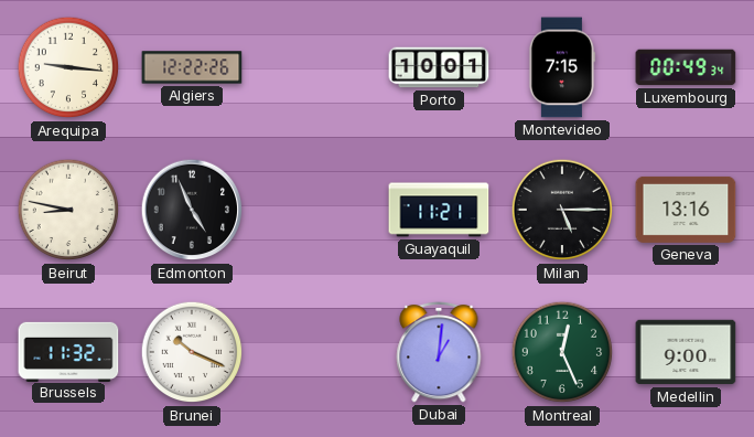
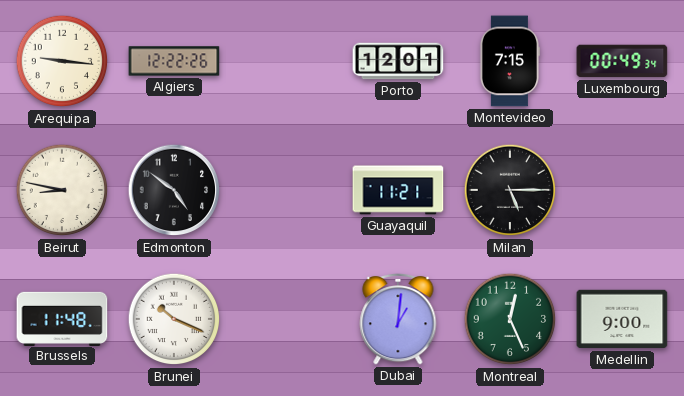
Porto: 10:01 -> 12:01 (398, 61)
Edmonton: 4:56 -> 4:51 (174, 190)
Geneva: 13:16 -> none (686, 210)
Brussels: 11:32 -> 11:48 (62, 318)
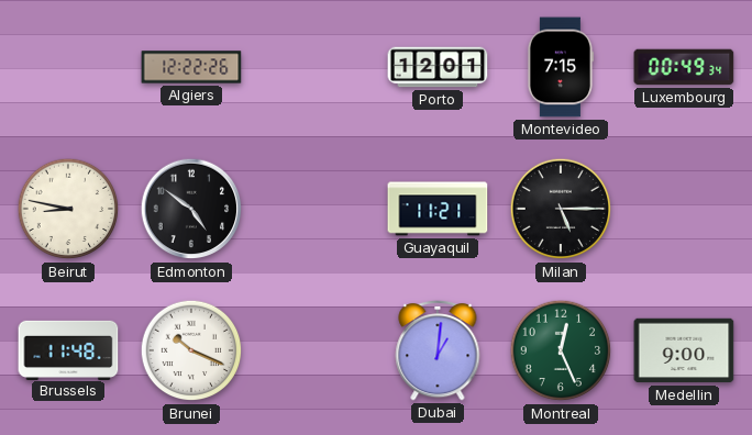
Arequipa: 9:16 -> none (62, 61)
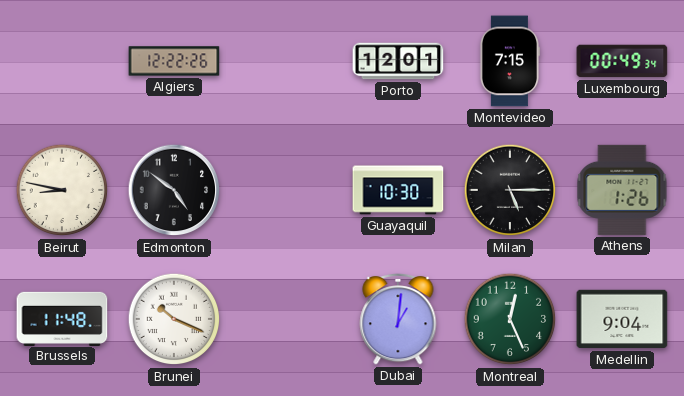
Guayaquil: 11:21 -> 10:30 (398, 190)
Athens: none -> 1:26 (622, 190)
Medellin: 9:00 -> 9:04 (622, 319)
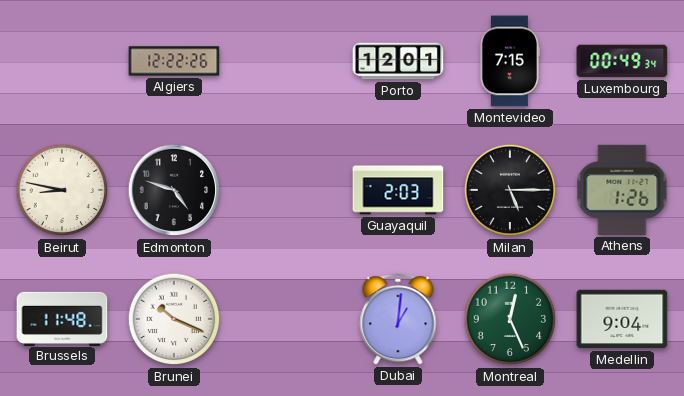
Edmonton: 4:51 -> 4:48 (174, 190)
Guayaquil: 10:30 -> 2:03 (398, 190)
